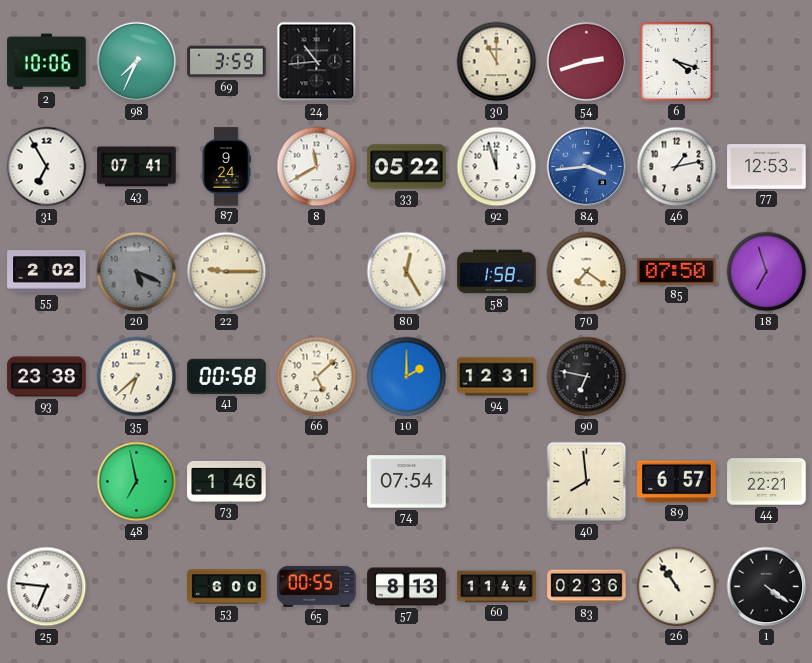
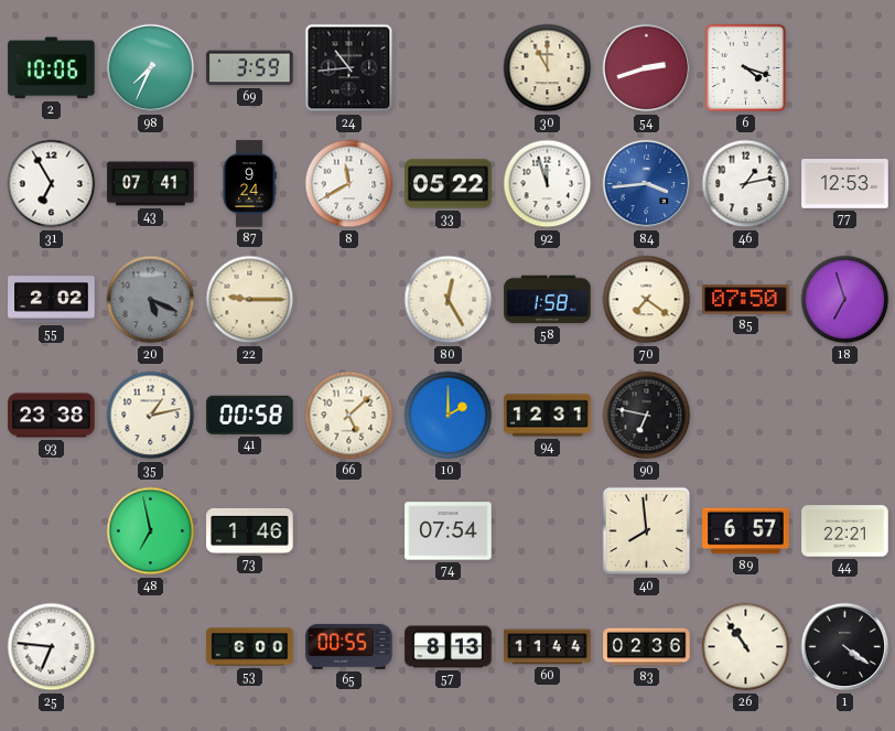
35: 6:38 -> 1:13 (151, 416)
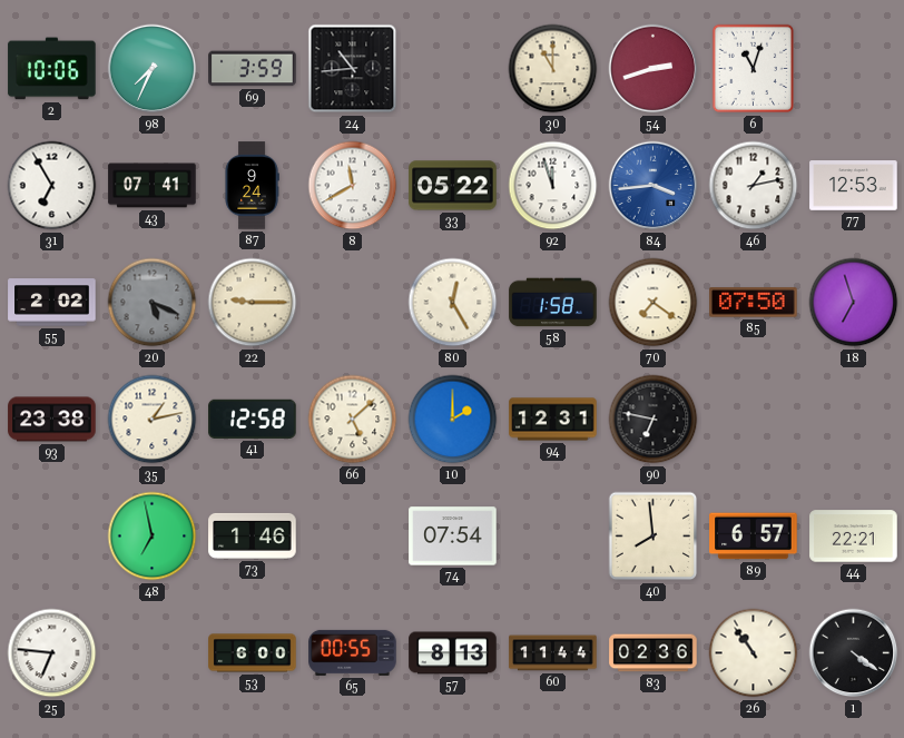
6: 4:18 -> 11:03 (754, 69)
41: 00:58 -> 12:58 (253, 419)
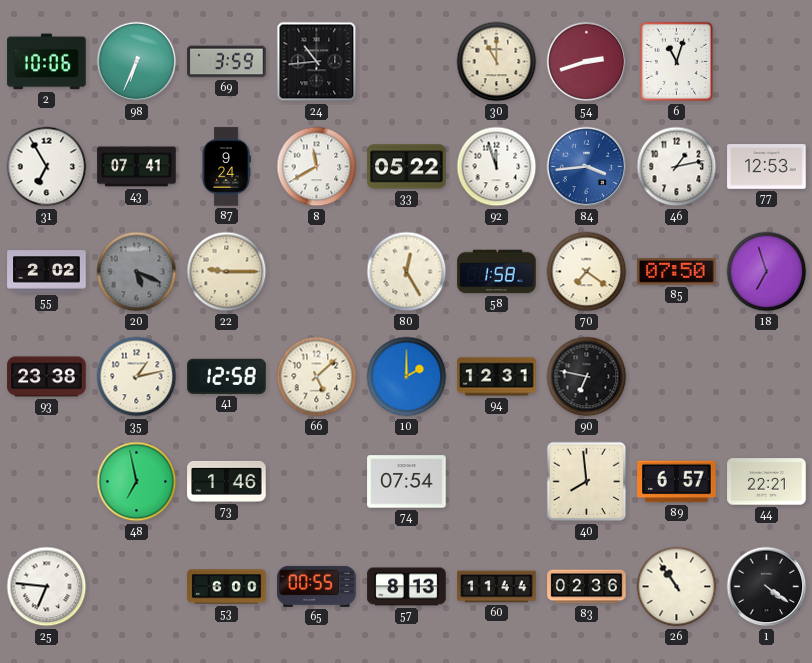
98: 7:34 -> 6:34 (137, 62)
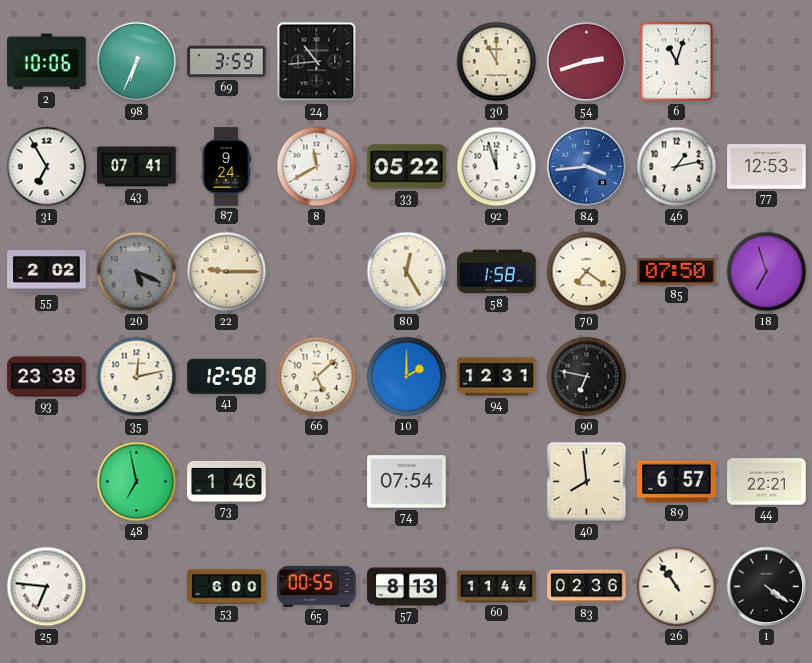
35: 1:13 -> 12:13 (137, 377)
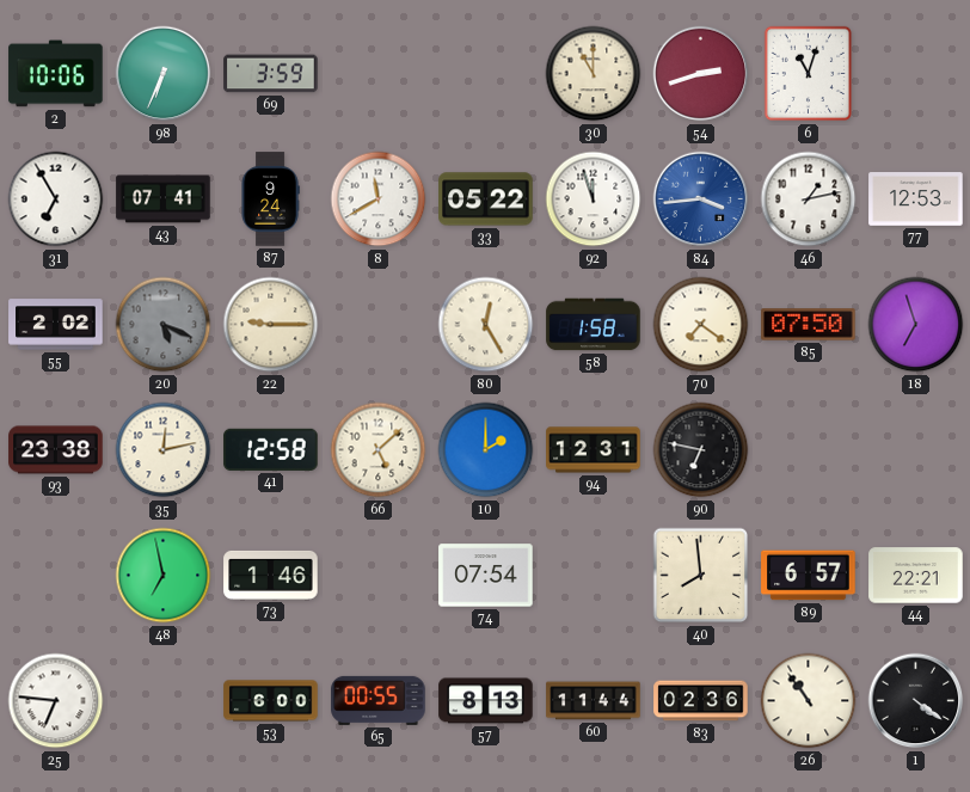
24: 10:44 -> none (317, 62)
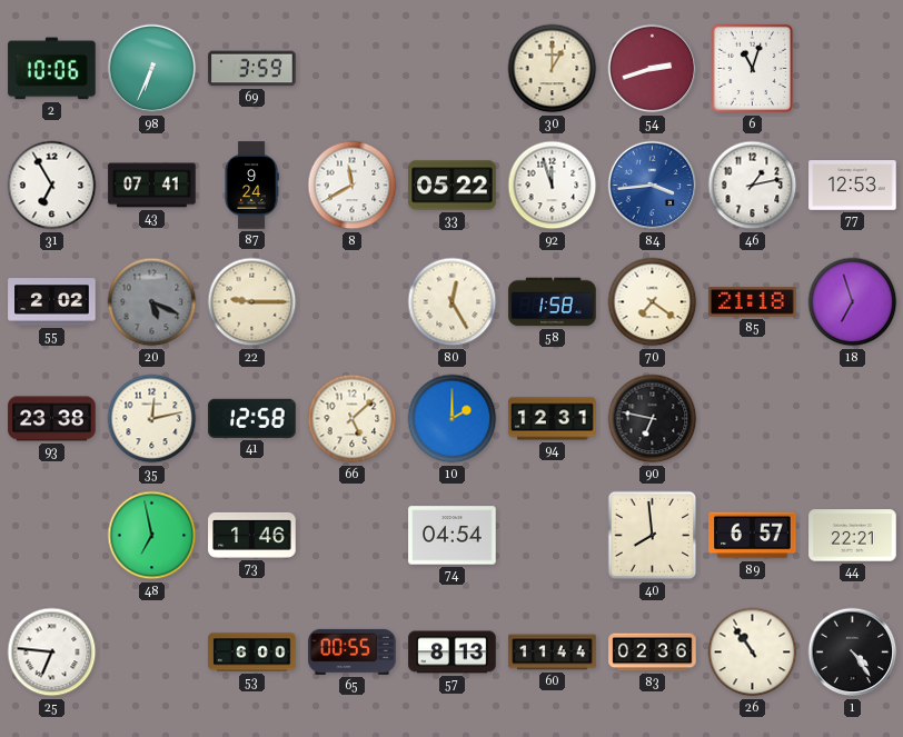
30: 11:00 -> 1:00 (553, 69)
85: 07:50 -> 21:18 (753, 302)
74: 07:54 -> 04:54 (453, 536)
1: 4:21 -> 4:24 (853, 653)
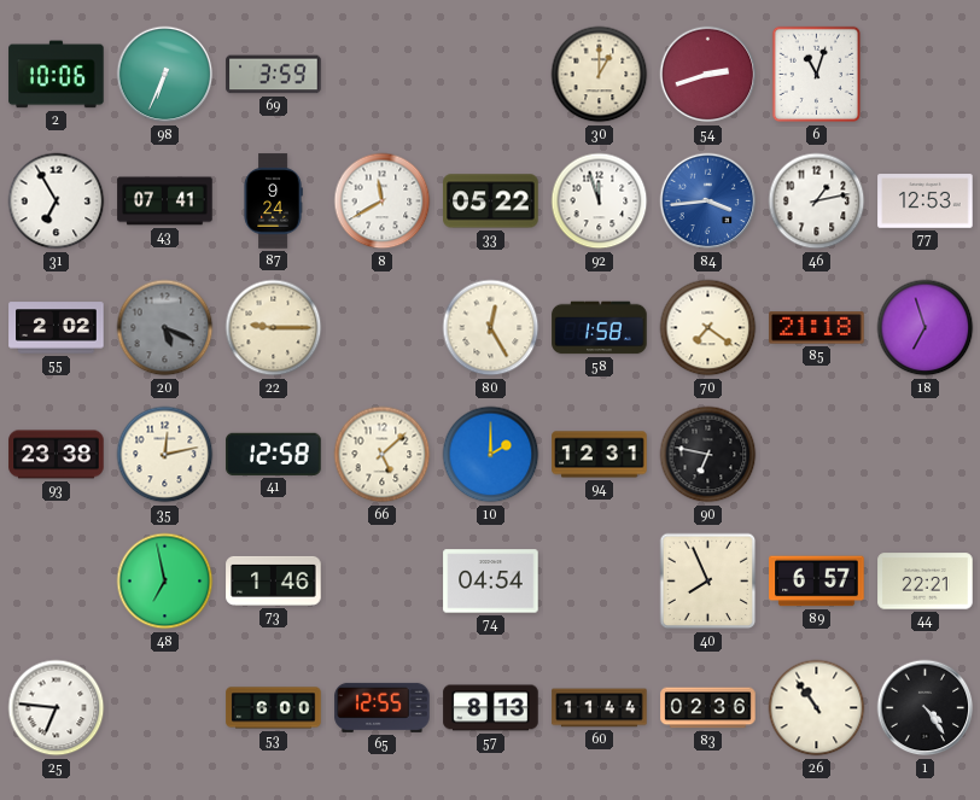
40: 7:59 -> 7:56 (708, 582)
65: 00:55 -> 12:55 (383, 707)
